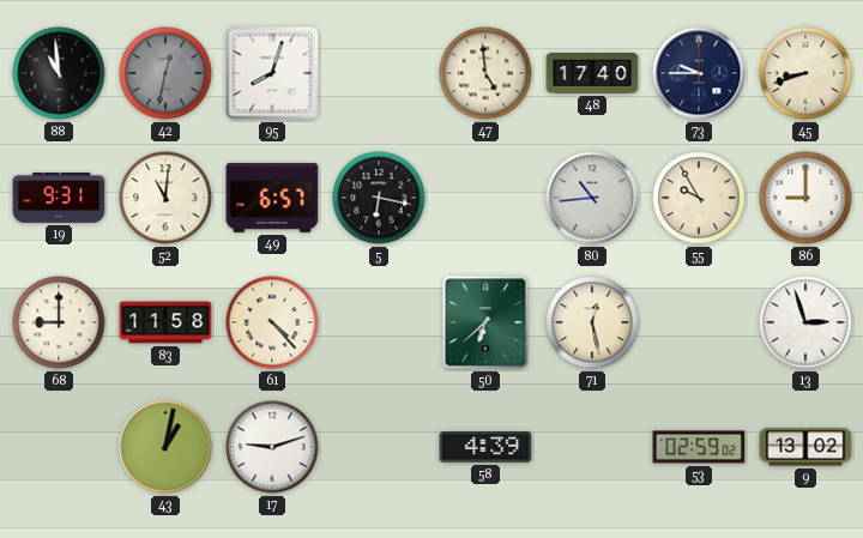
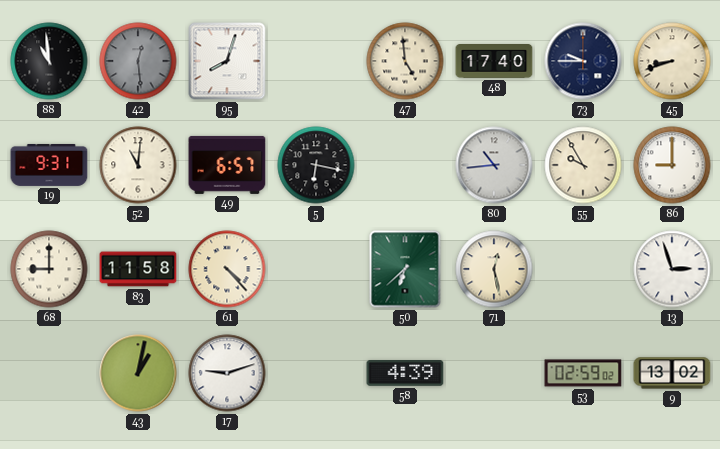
42: 12:32 -> 12:29 (138, 61)
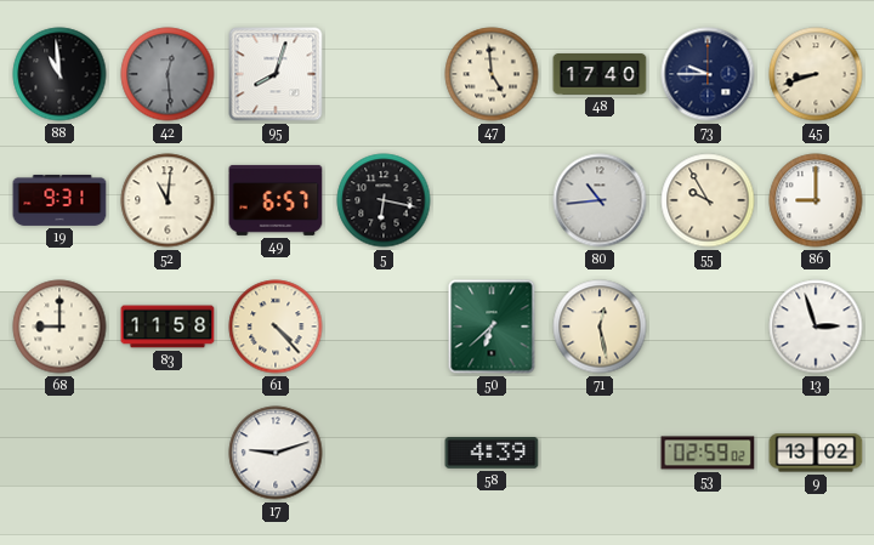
43: 1:02 -> none (138, 373)
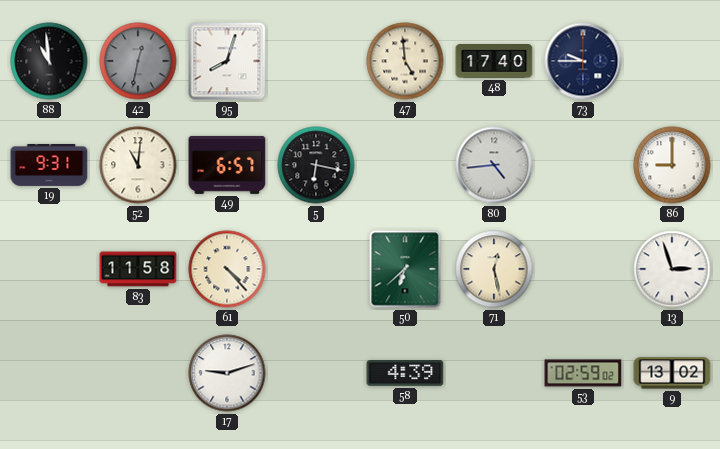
42: 12:29 -> 12:32 (138, 61)
45: 8:42 -> none (816, 74)
80: 10:44 -> 4:44 (494, 165)
55: 9:55 -> none (708, 200)
68: 9:00 -> none (59, 327)
